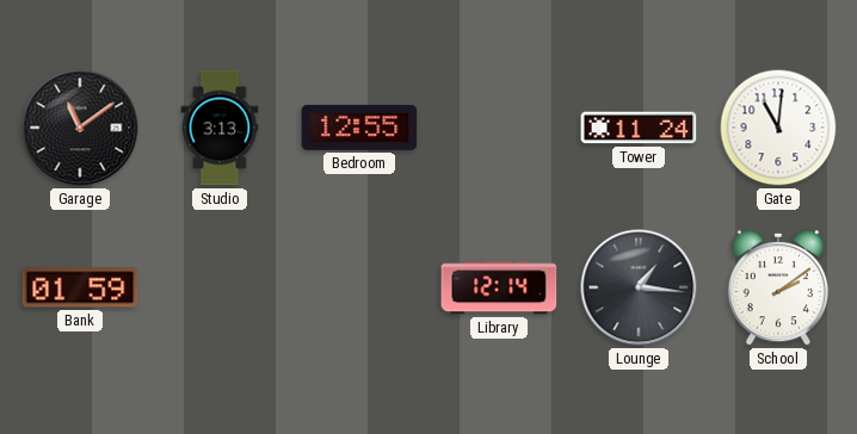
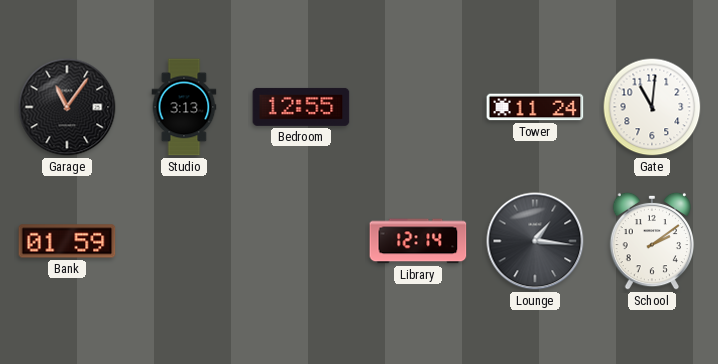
Garage: 11:09 -> 11:06 (67, 107)
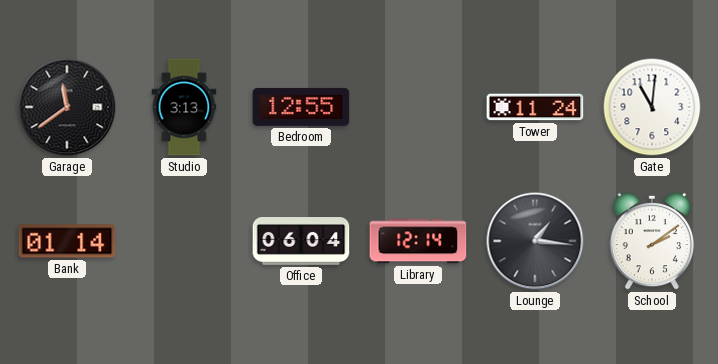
Garage: 11:06 -> 11:39 (67, 107)
Bank: 01:59 -> 01:14 (67, 241)
Office: none -> 06:04 (301, 242)
